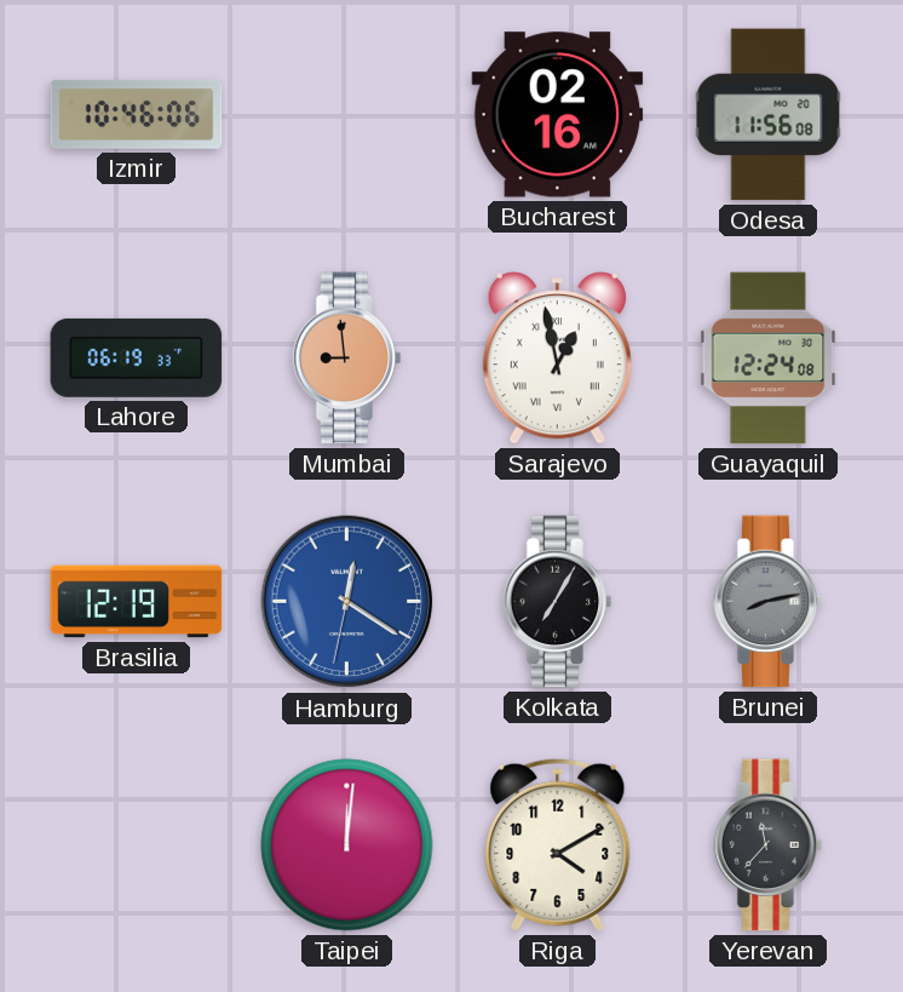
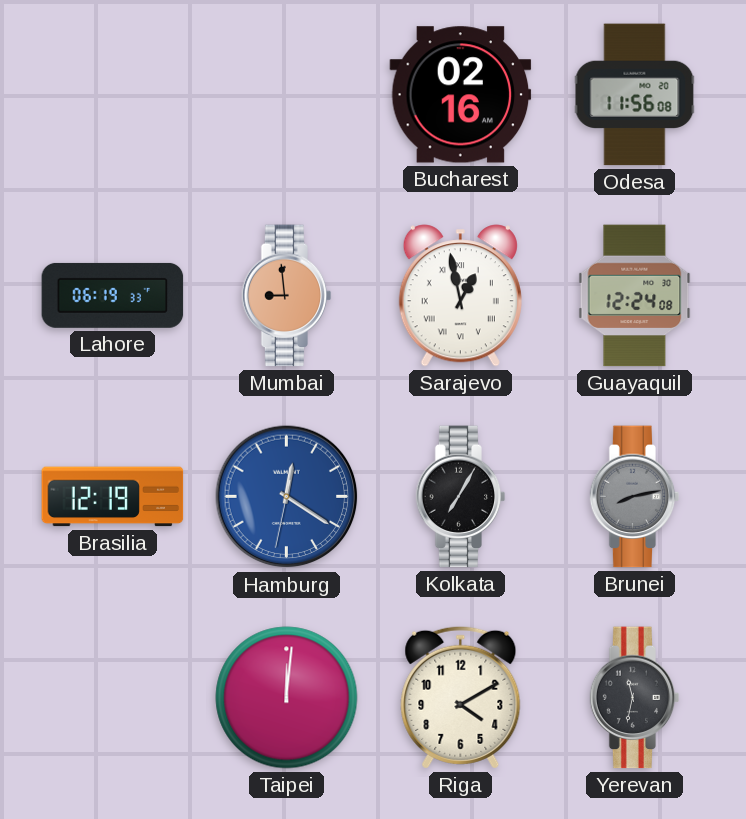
Izmir: 10:46 -> none (137, 114)
Yerevan: 11:37 -> 11:32 (635, 698)
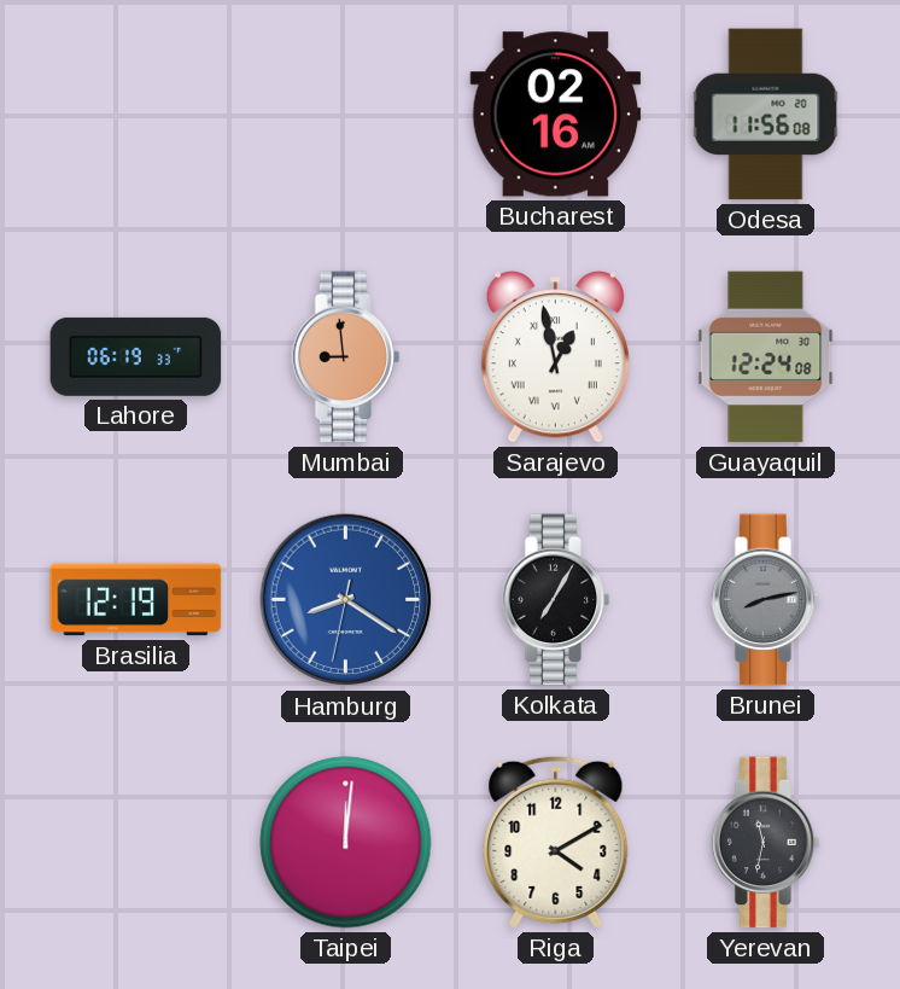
Hamburg: 12:20 -> 8:20 (346, 600)
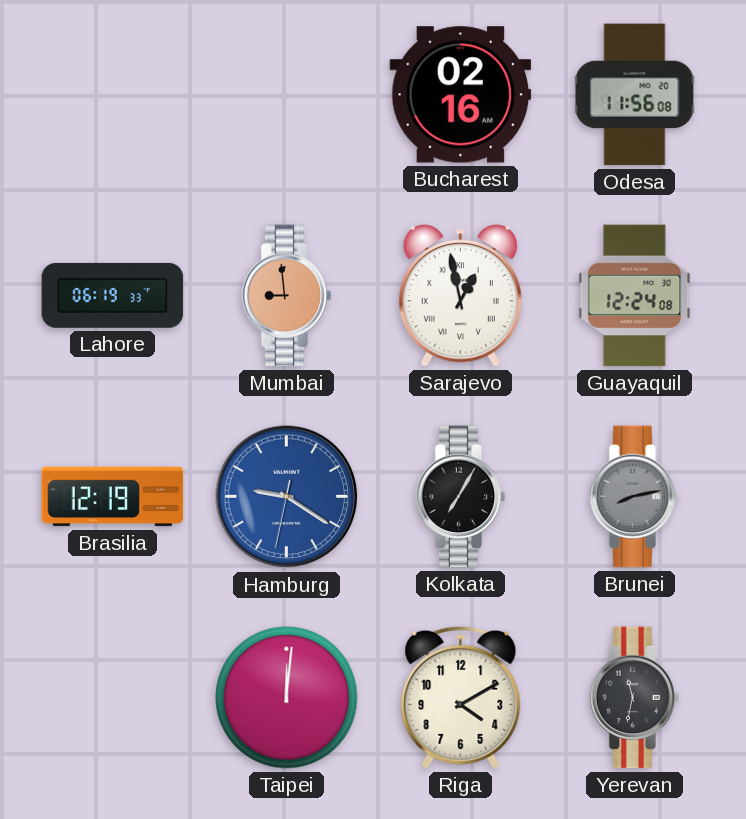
Hamburg: 8:20 -> 9:20 (287, 497)
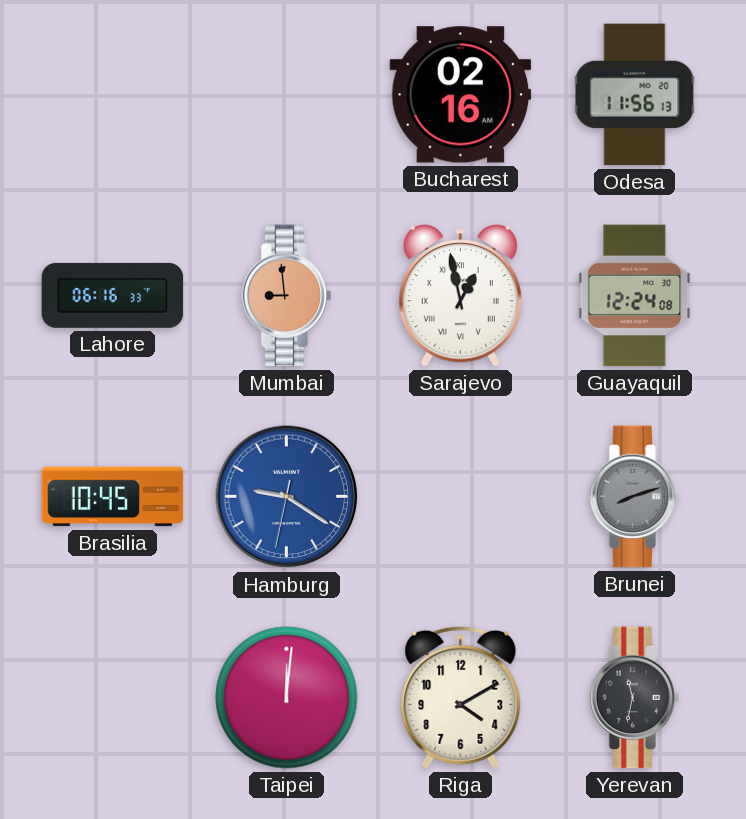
Odesa: 11:56:08 -> 11:56:13 (635, 95)
Lahore: 06:19 -> 06:16 (113, 295)
Brasilia: 12:19 -> 10:45 (113, 497)
Kolkata: 7:05 -> none (461, 497)
Brunei: 8:13 -> 8:12 (635, 497)
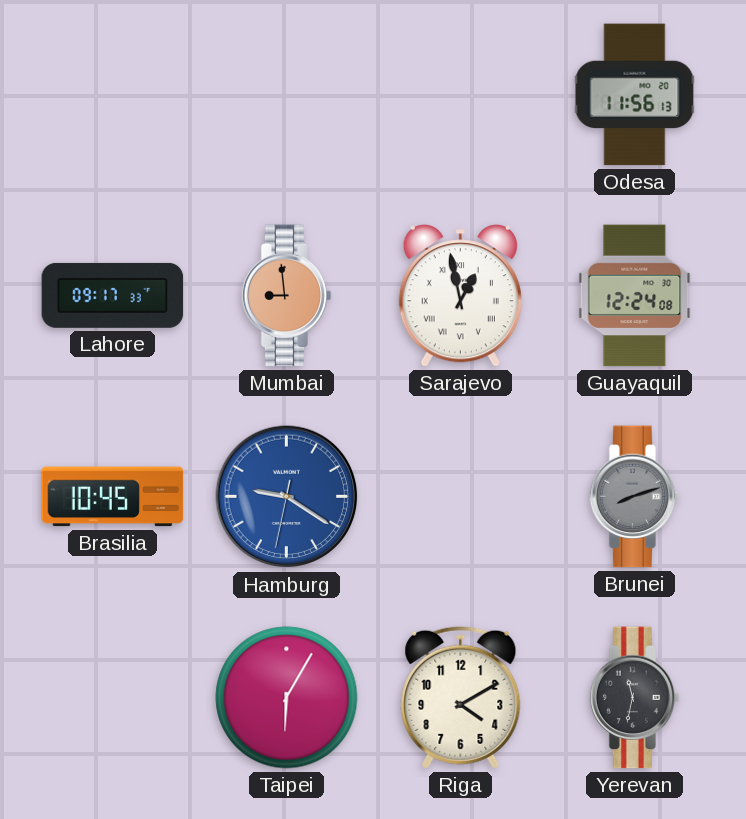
Bucharest: 02:16 -> none (461, 95)
Lahore: 06:16 -> 09:17 (113, 295)
Taipei: 12:01 -> 6:05 (287, 698)
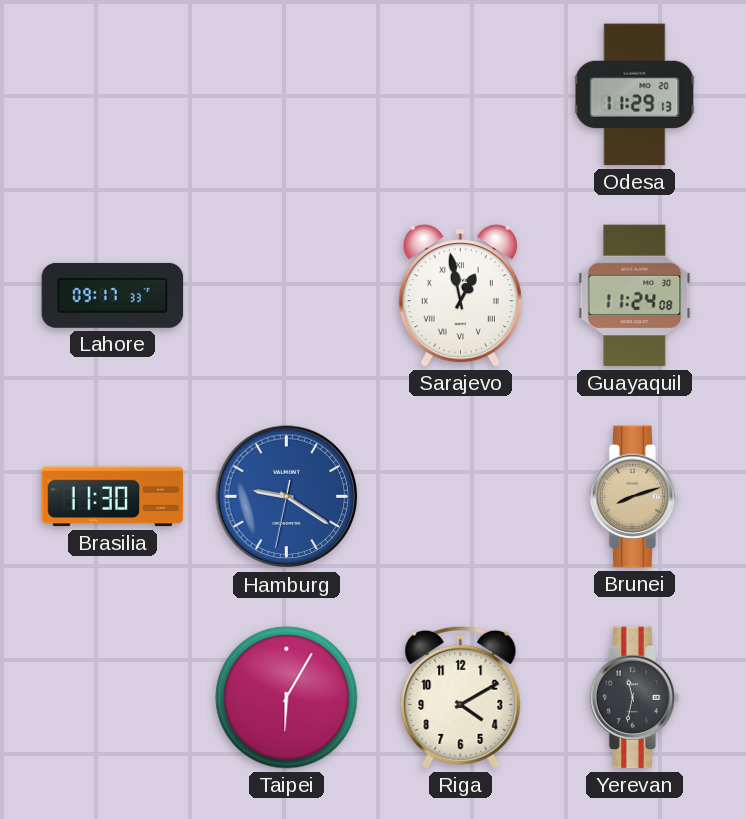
Odesa: 11:56 -> 11:29 (635, 95)
Mumbai: 8:59 -> none (287, 296)
Guayaquil: 12:24 -> 11:24 (635, 296)
Brasilia: 10:45 -> 11:30 (113, 497)
Brunei dial: grey -> champagne (635, 497)
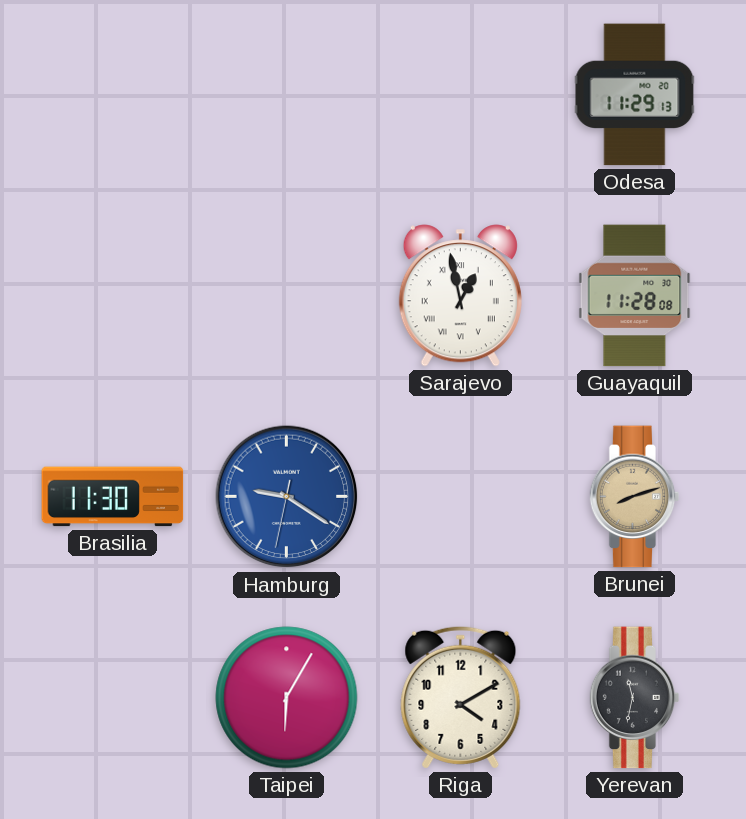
Lahore: 09:17 -> none (113, 295)
Guayaquil: 11:24 -> 11:28 (635, 296)
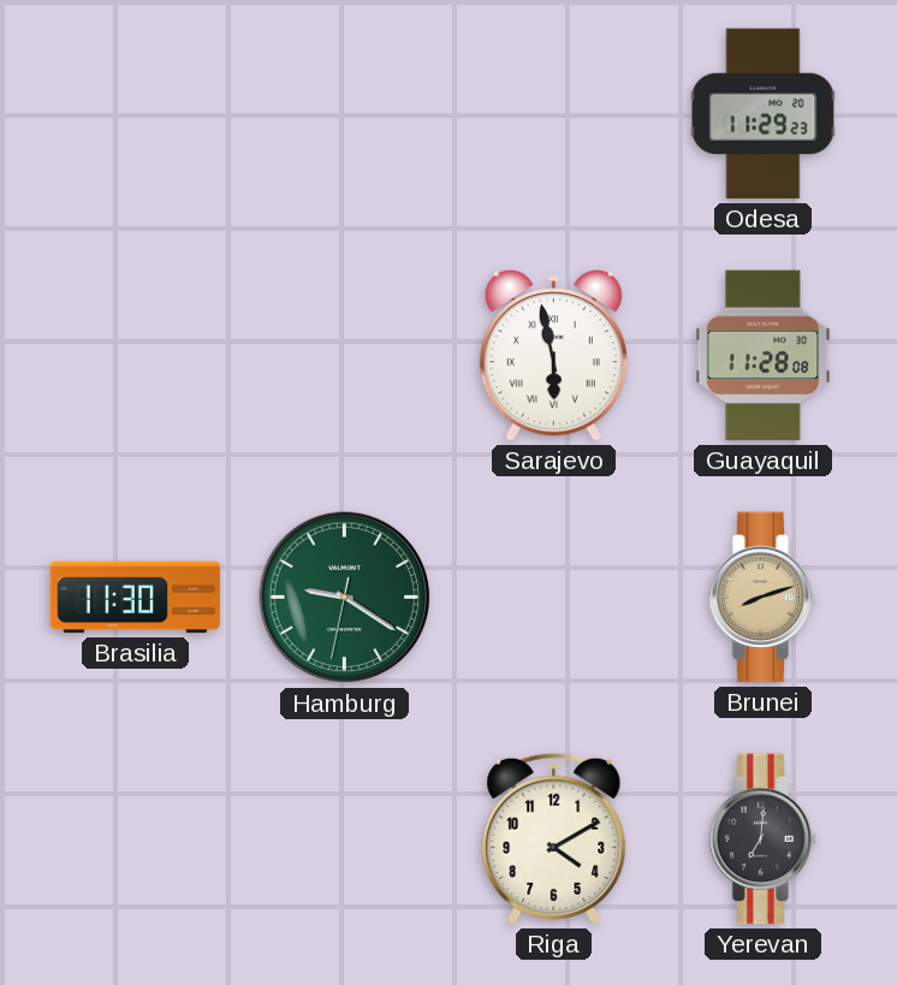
Odesa: 11:29:13 -> 11:29:23 (764, 114)
Sarajevo: 12:58 -> 5:58 (553, 356)
Hamburg dial: blue -> green (345, 598)
Taipei: 6:05 -> none (287, 698)
Yerevan: 11:32 -> 7:01 (764, 839)
